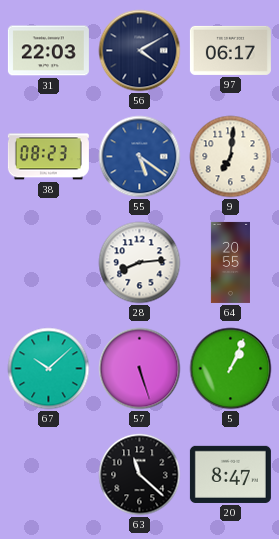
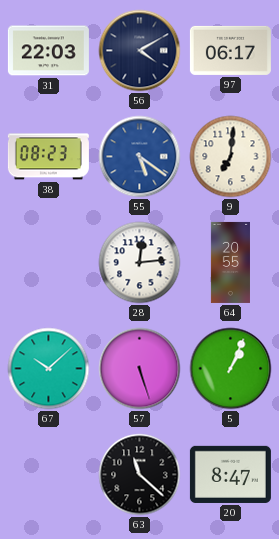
28: 8:14 -> 12:14 (140, 263)
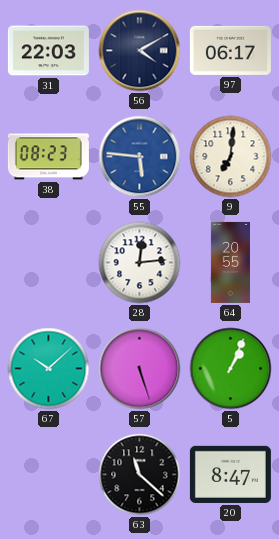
55: 5:21 -> 5:46 (140, 157)
